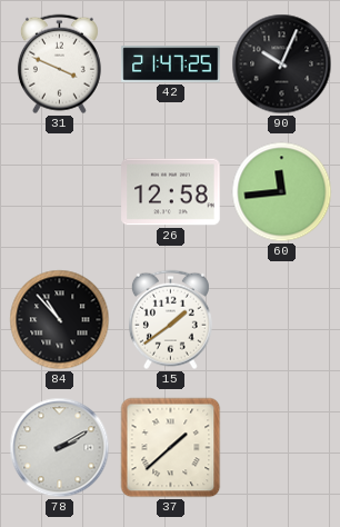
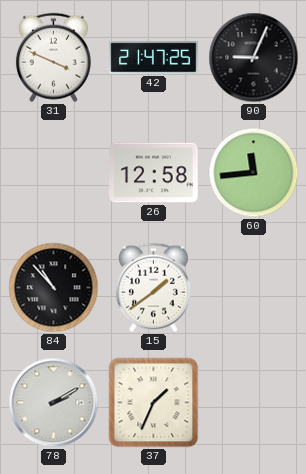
90: 10:04 -> 9:04 (254, 58)
37: 1:38 -> 1:34 (154, 403)
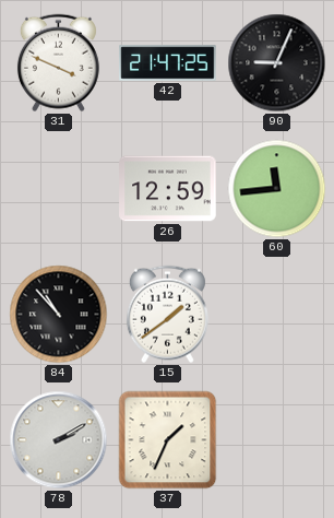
26: 12:58 -> 12:59 (168, 189)
